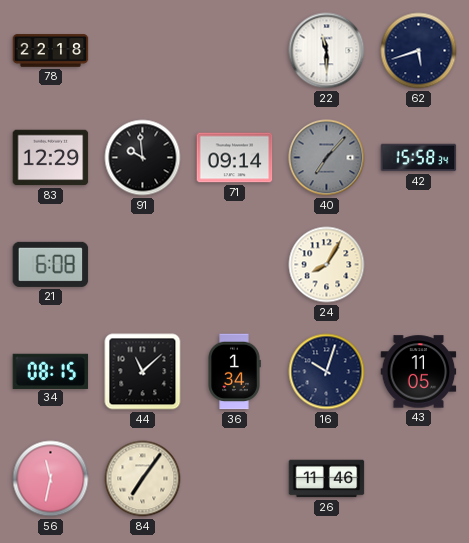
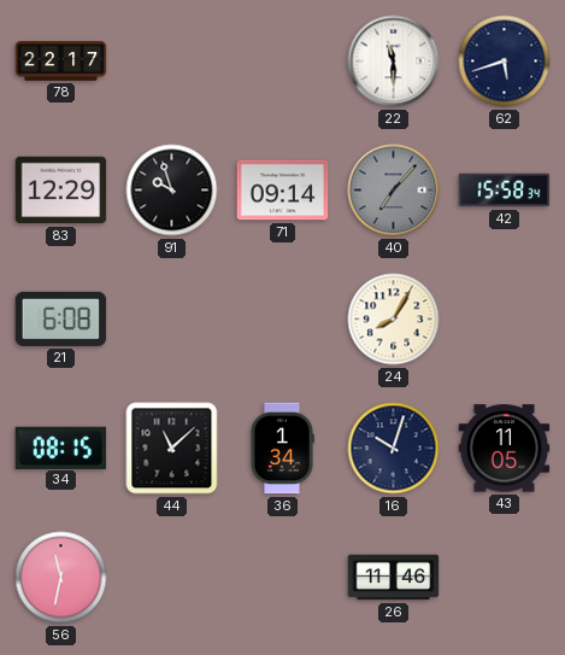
78: 22:18 -> 22:17 (61, 62)
91: 9:59 -> 9:57 (172, 191)
84: 7:06 -> none (143, 479)
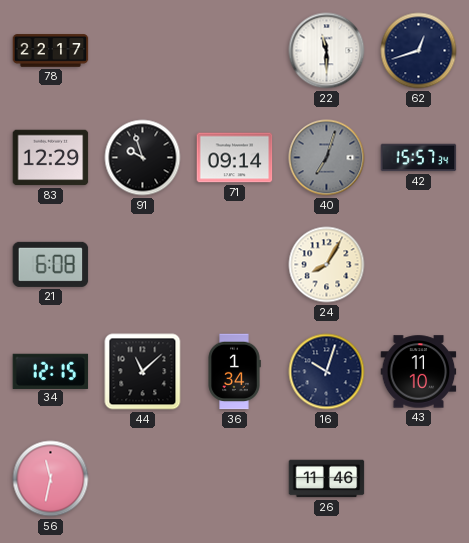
62: 5:42 -> 12:42 (419, 51)
40: 7:07 -> 7:03 (327, 158)
42: 15:58 -> 15:57 (419, 158)
34: 08:15 -> 12:15 (51, 371)
43: 11:05 -> 11:10 (419, 372)
